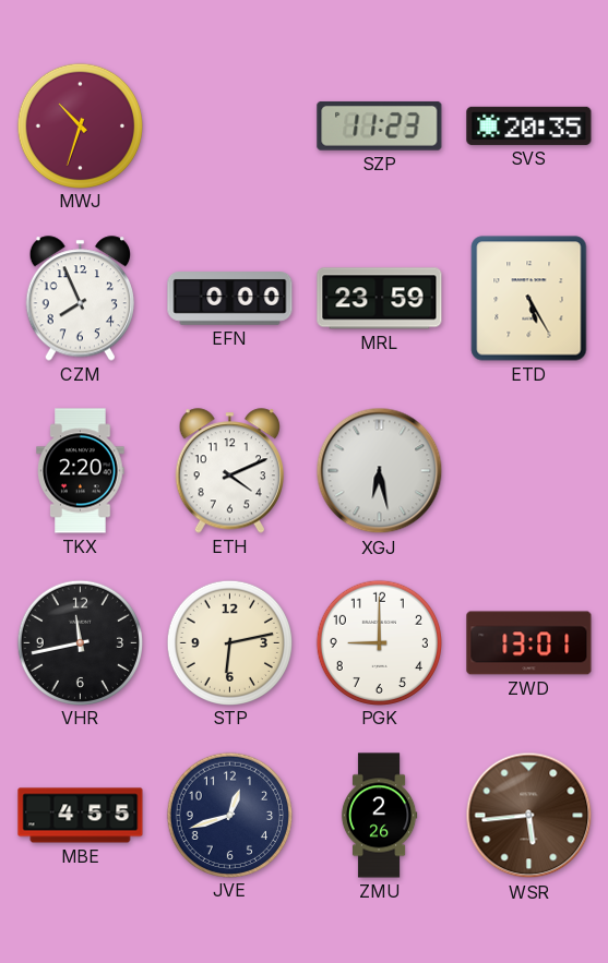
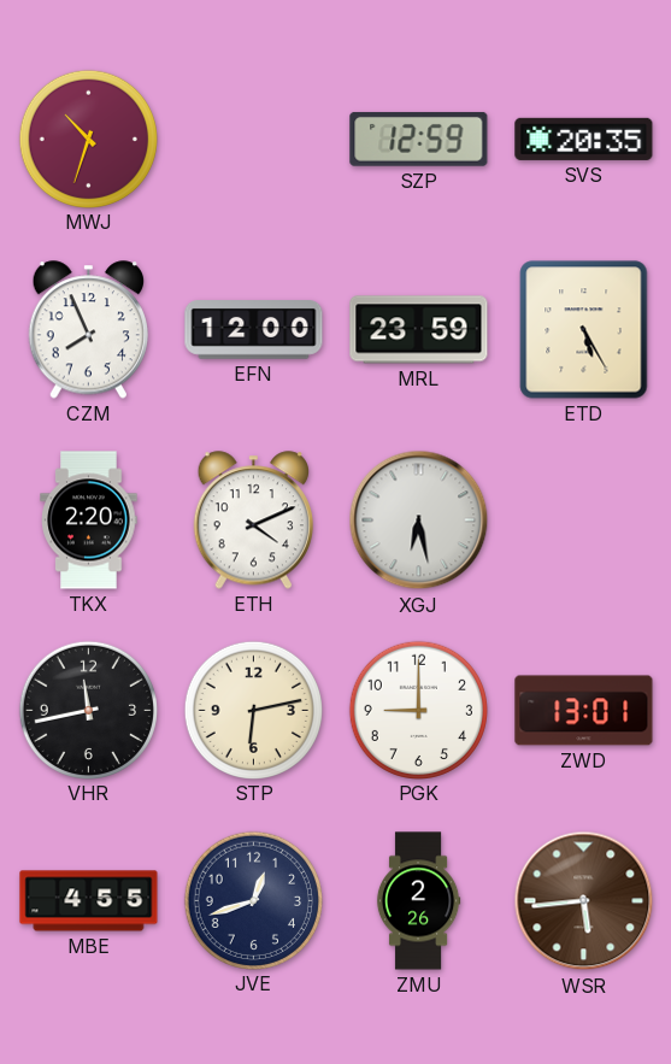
SZP: 11:23 -> 12:59 (419, 139)
EFN: 0:00 -> 12:00 (254, 330)
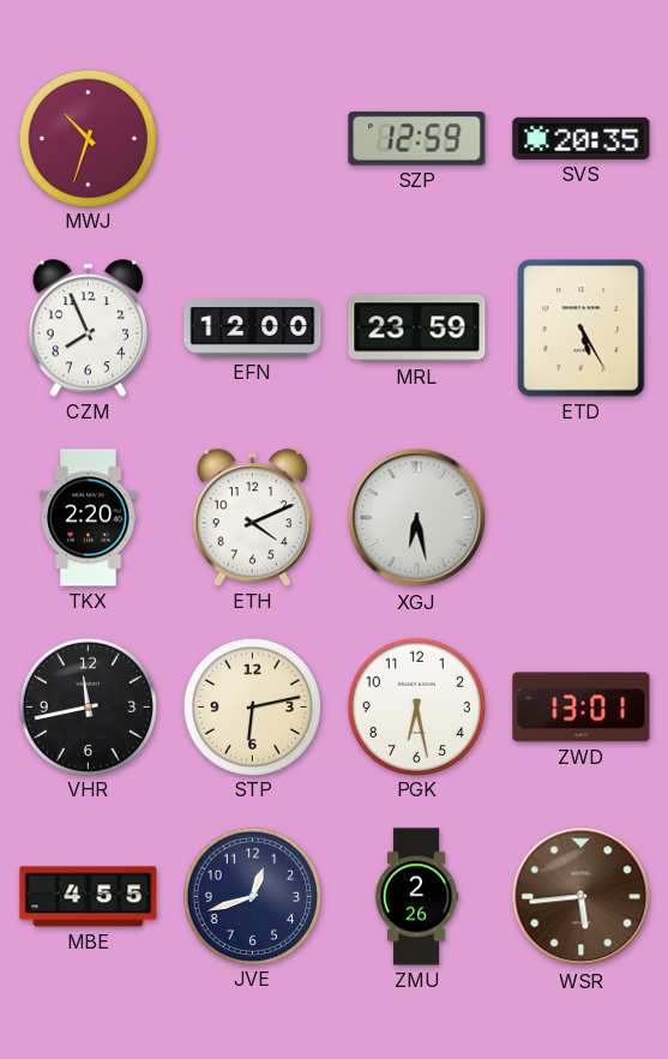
PGK: 9:00 -> 6:28 (416, 706)
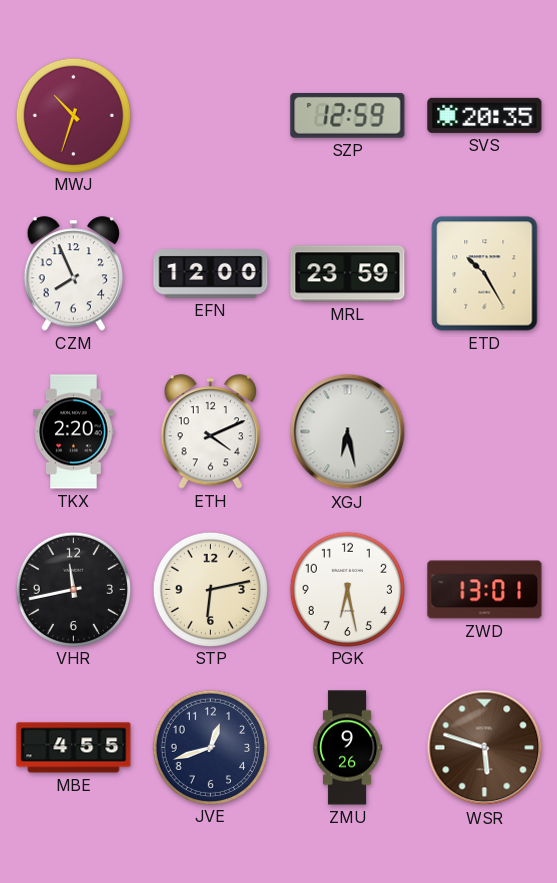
ETD: 5:25 -> 10:25 (485, 274)
ZMU: 2:26 -> 9:26 (347, 748)
WSR: 5:44 -> 5:48 (485, 748)
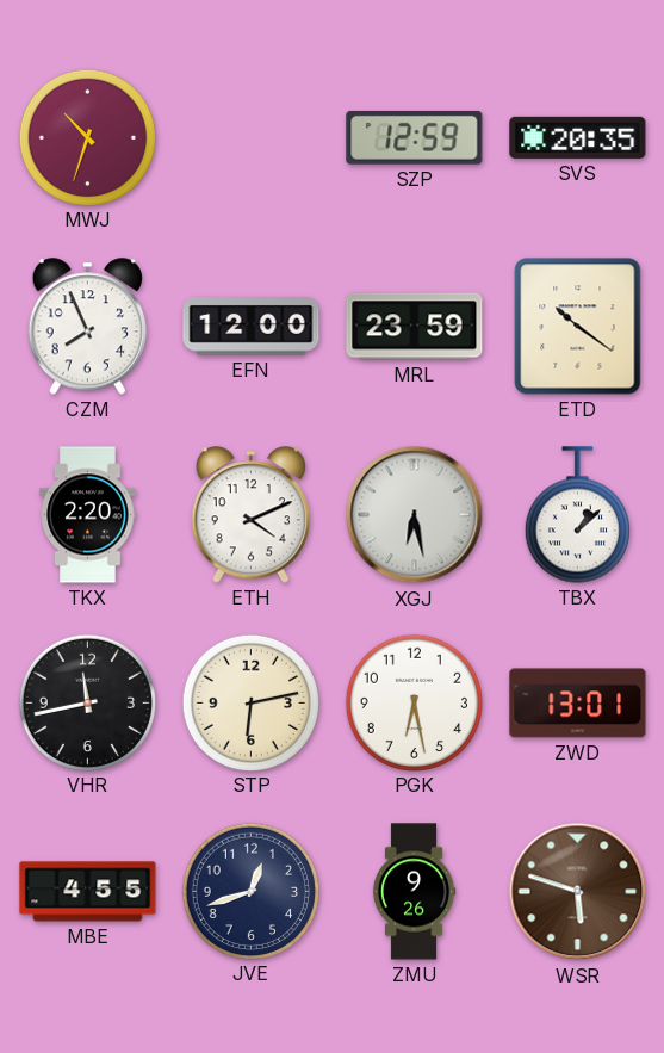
ETD: 10:25 -> 10:21 (578, 327)
TBX: none -> 1:08 (577, 515)
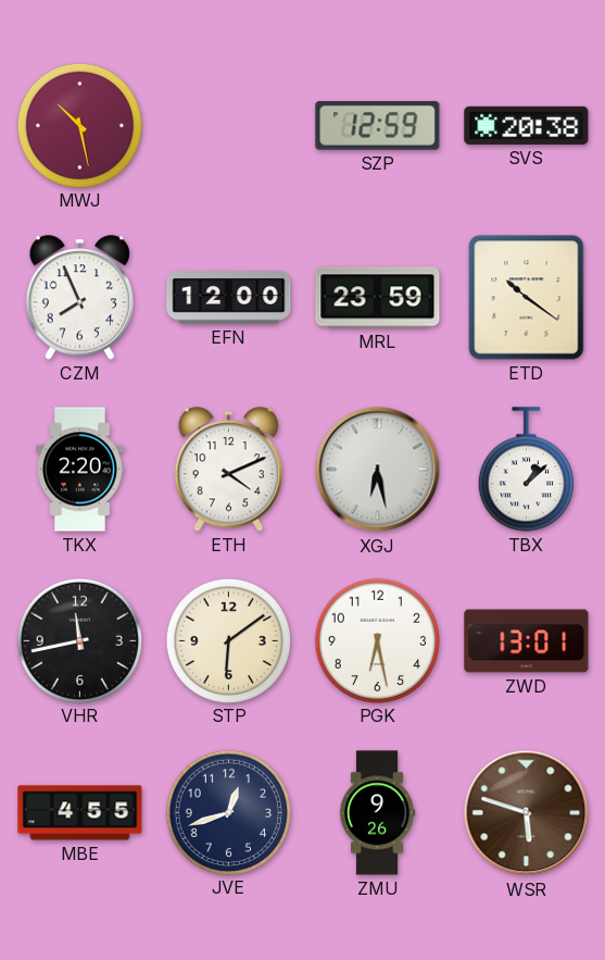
MWJ: 10:33 -> 10:28 (79, 125)
SVS: 20:35 -> 20:38 (527, 125)
STP: 6:13 -> 6:09 (228, 640)
